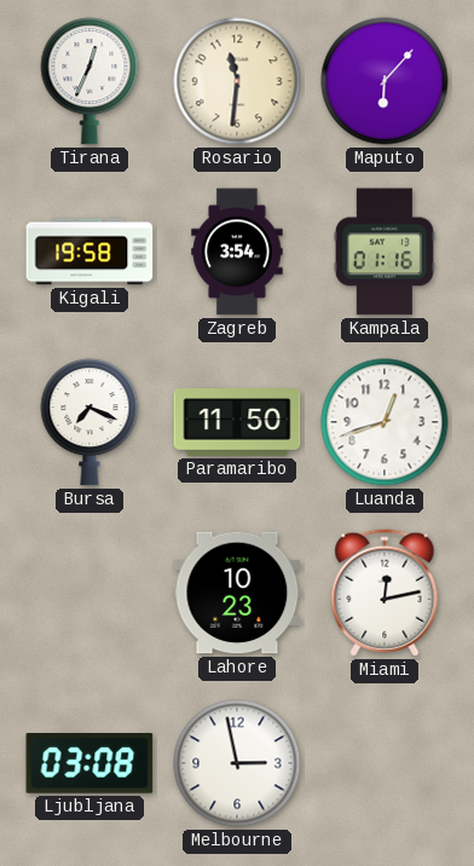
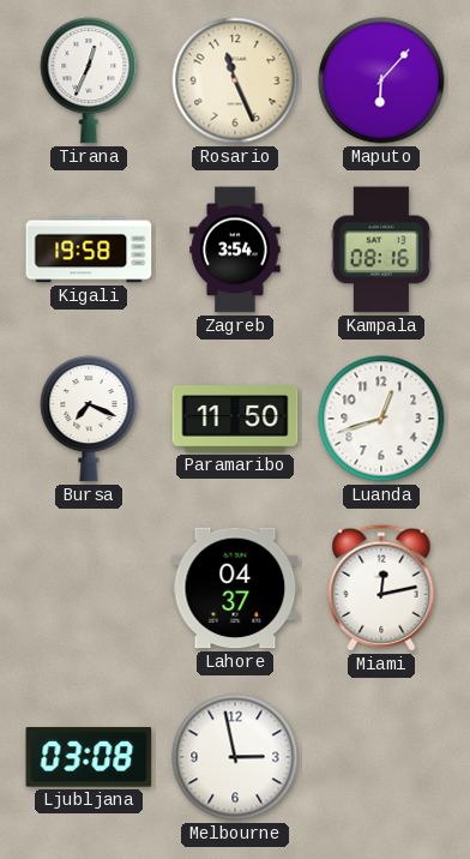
Rosario: 11:31 -> 11:26 (235, 80)
Kampala: 01:16 -> 08:16 (381, 250)
Lahore: 10:23 -> 04:37 (235, 588)
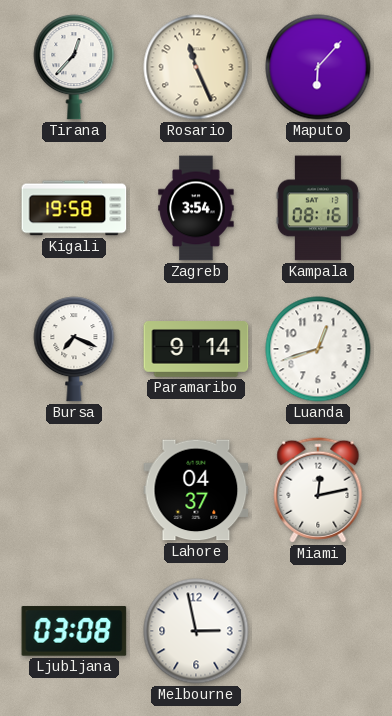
Tirana: 12:34 -> 12:37 (74, 67)
Paramaribo: 11:50 -> 9:14 (196, 349)
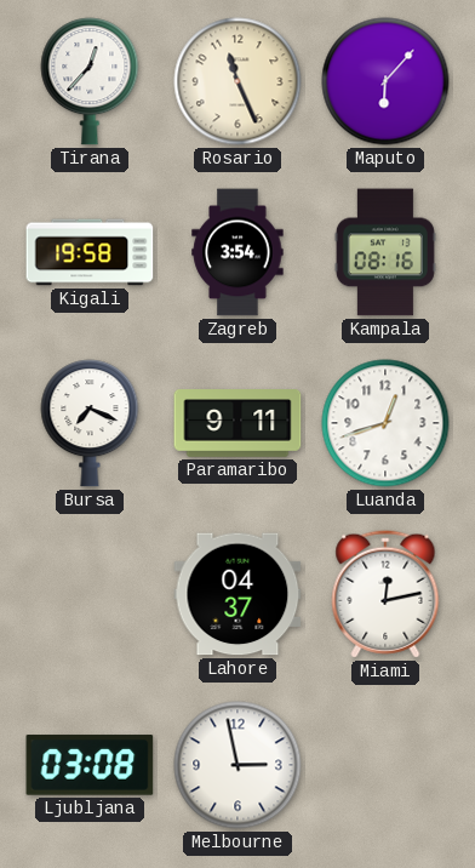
Paramaribo: 9:14 -> 9:11 (237, 423)
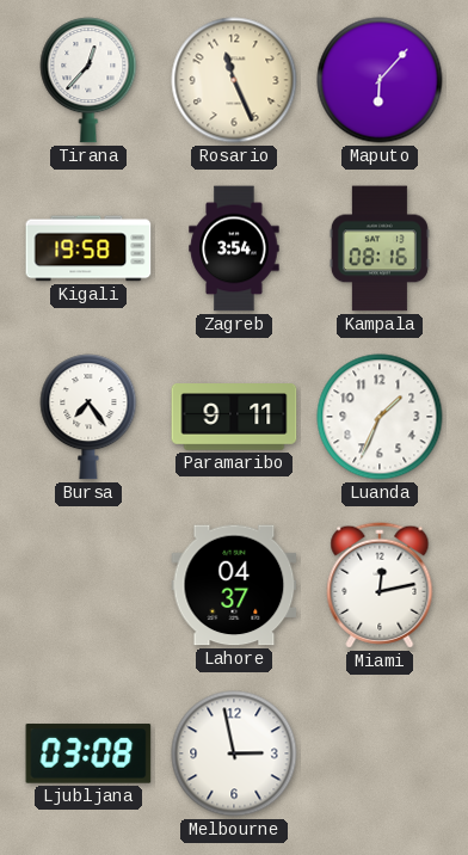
Bursa: 7:19 -> 7:24 (88, 417)
Luanda: 12:42 -> 1:34 (380, 417)
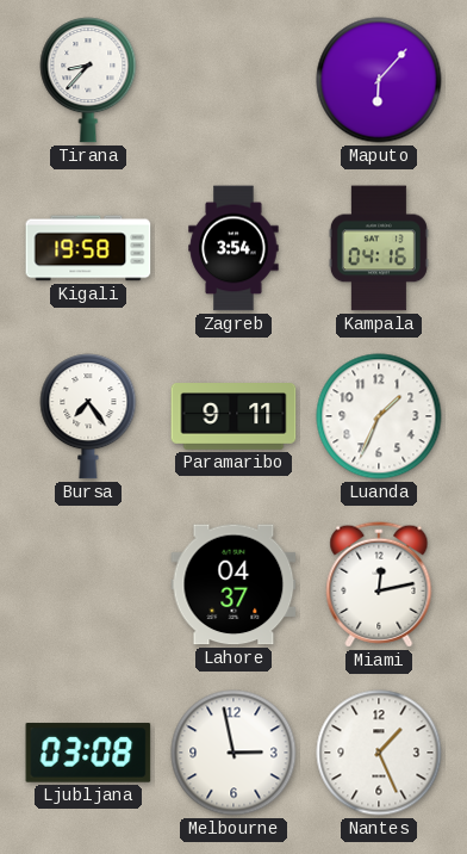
Tirana: 12:37 -> 8:37 (88, 80)
Rosario: 11:26 -> none (234, 80)
Kampala: 08:16 -> 04:16 (379, 248)
Nantes: none -> 1:26 (379, 753)
